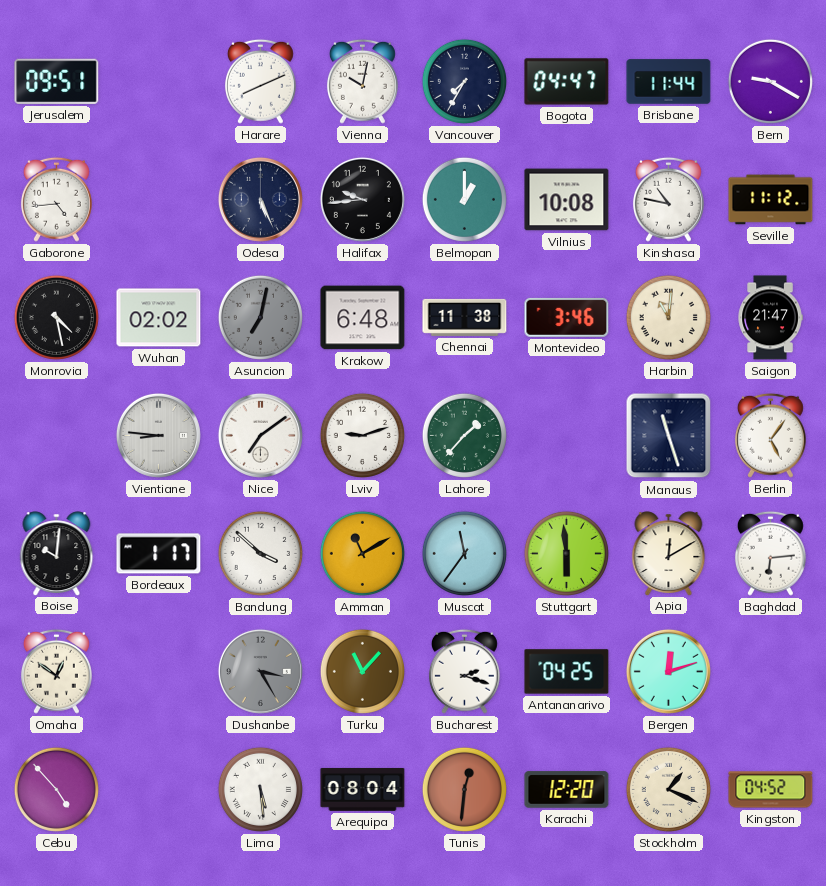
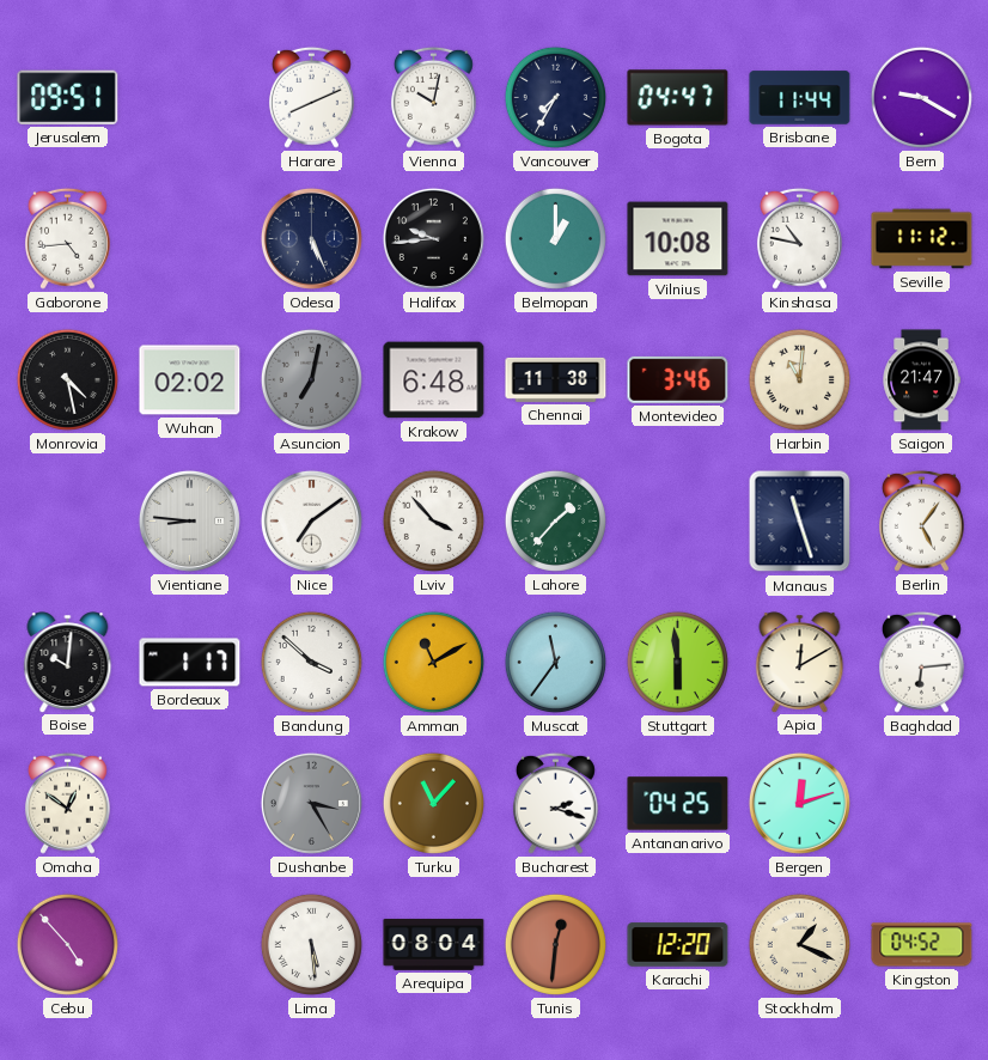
Lviv: 9:12 -> 3:53 (433, 520)
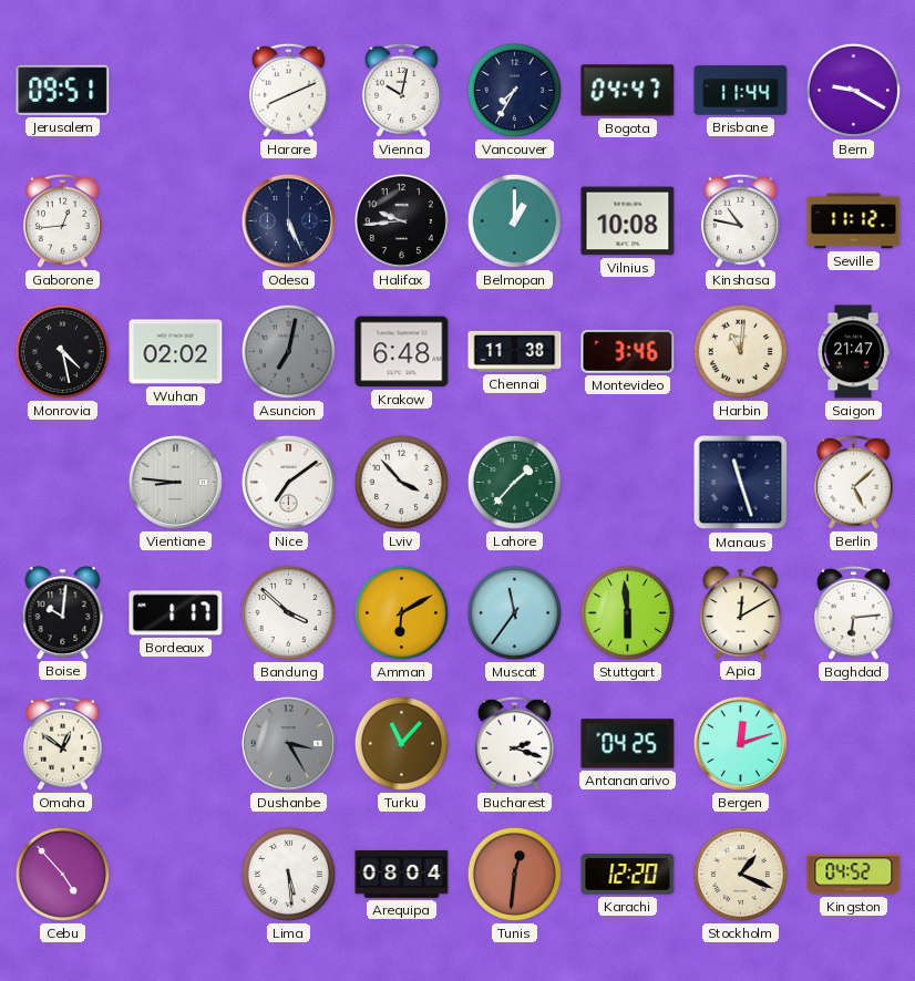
Gaborone: 4:44 -> 12:44 (62, 220)
Berlin: 5:06 -> 5:08 (853, 482)
Amman: 11:10 -> 6:10 (401, 612)
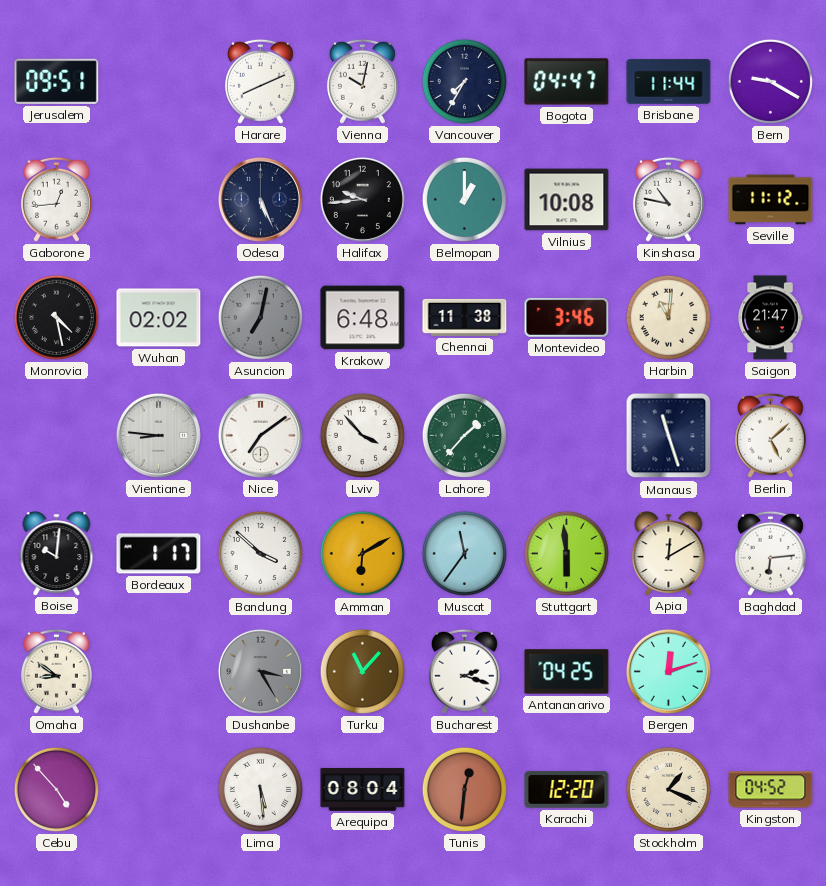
Omaha: 12:51 -> 8:51 (56, 671)
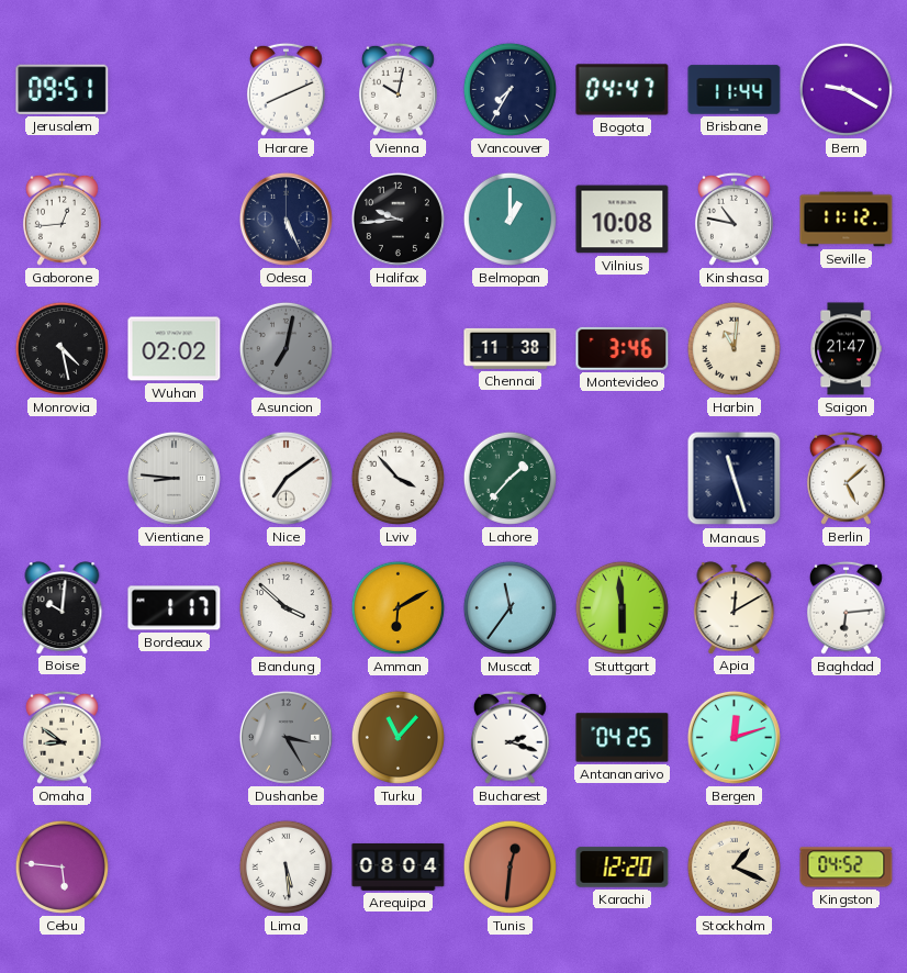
Krakow: 6:48 -> none (363, 318)
Cebu: 4:53 -> 5:46 (61, 866)
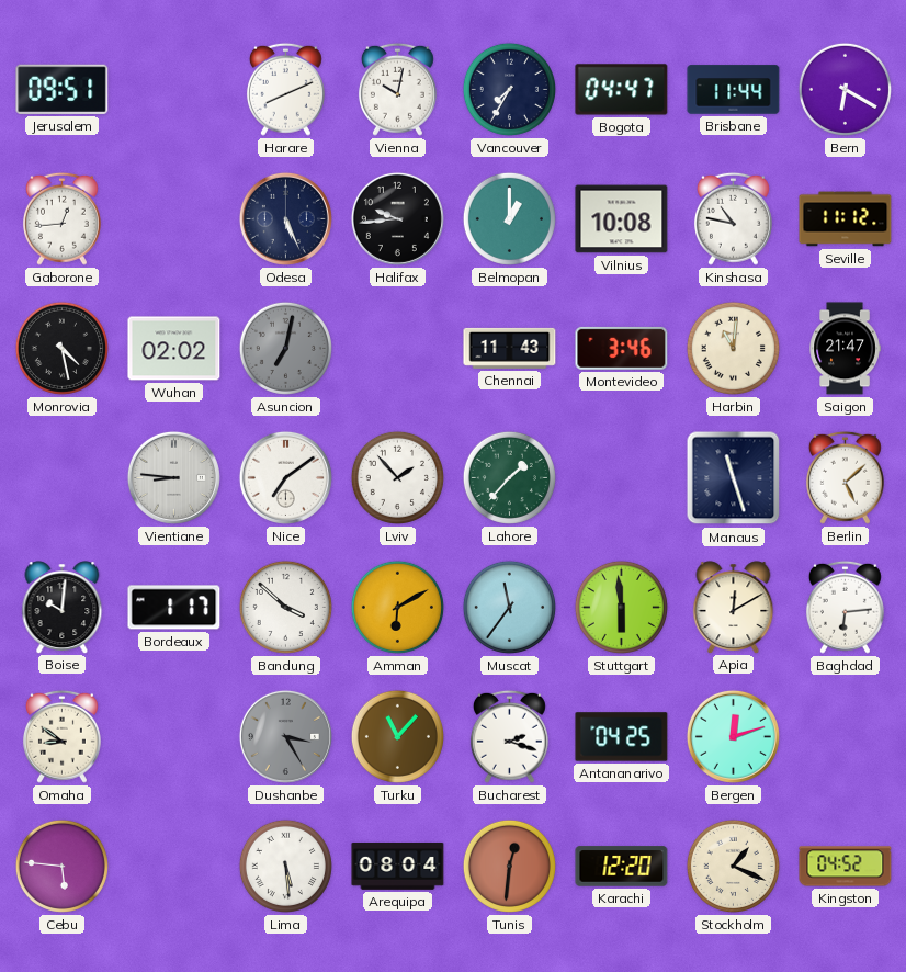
Bern: 9:20 -> 6:20 (845, 89)
Chennai: 11:38 -> 11:43 (510, 348)
Lviv: 3:53 -> 1:53 (397, 477)
